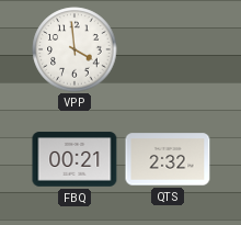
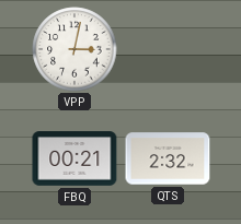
VPP: 3:59 -> 3:02 (74, 49)
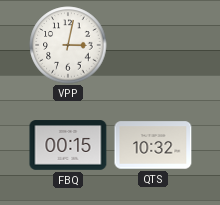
FBQ: 00:21 -> 00:15 (68, 145)
QTS: 2:32 -> 10:32 (153, 145)
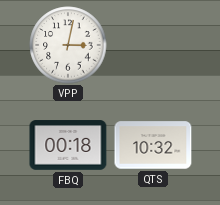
FBQ: 00:15 -> 00:18 (68, 145)
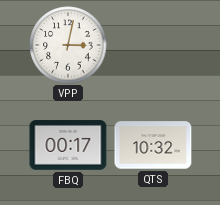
FBQ: 00:18 -> 00:17 (68, 145)
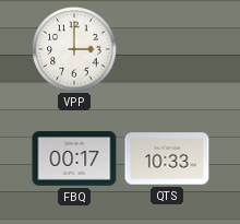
VPP: 3:02 -> 3:00 (74, 49)
QTS: 10:32 -> 10:33 (167, 158)
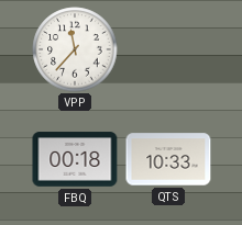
VPP: 3:00 -> 11:37 (75, 49)
FBQ: 00:17 -> 00:18 (75, 159)
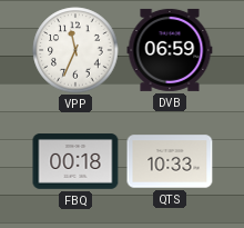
VPP: 11:37 -> 11:34 (75, 50)
DVB: none -> 06:59 (170, 50)
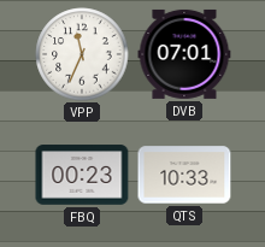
DVB: 06:59 -> 07:01 (184, 54)
FBQ: 00:18 -> 00:23 (82, 175)
